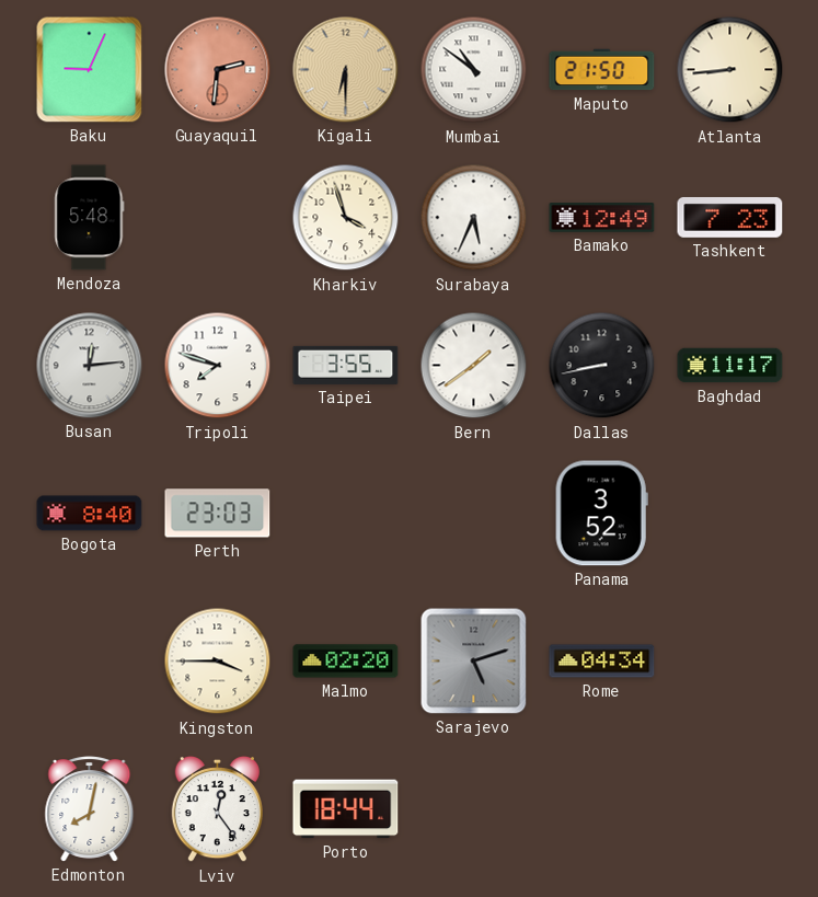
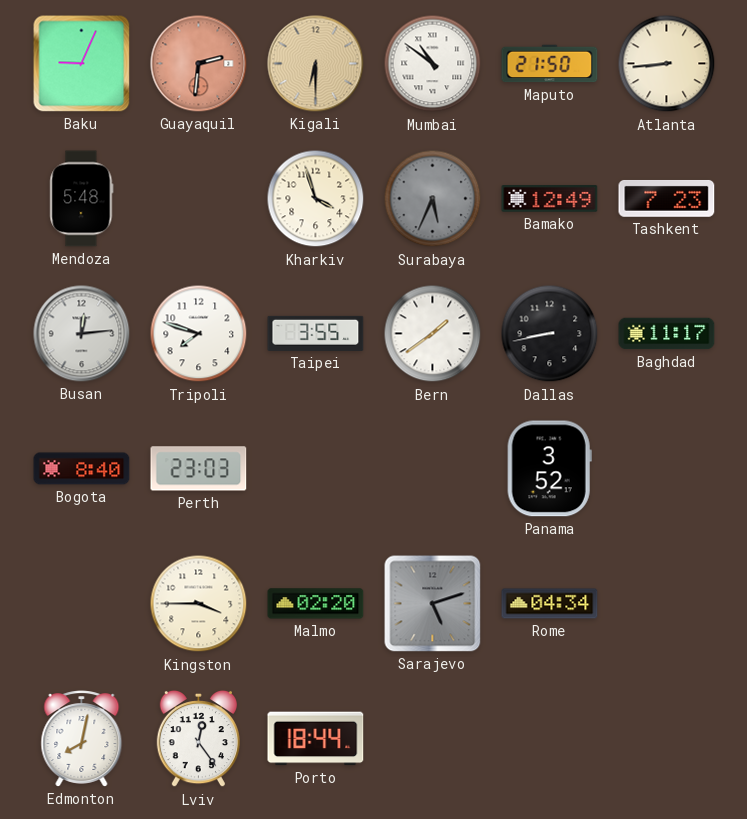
Surabaya dial: white -> grey (433, 199)
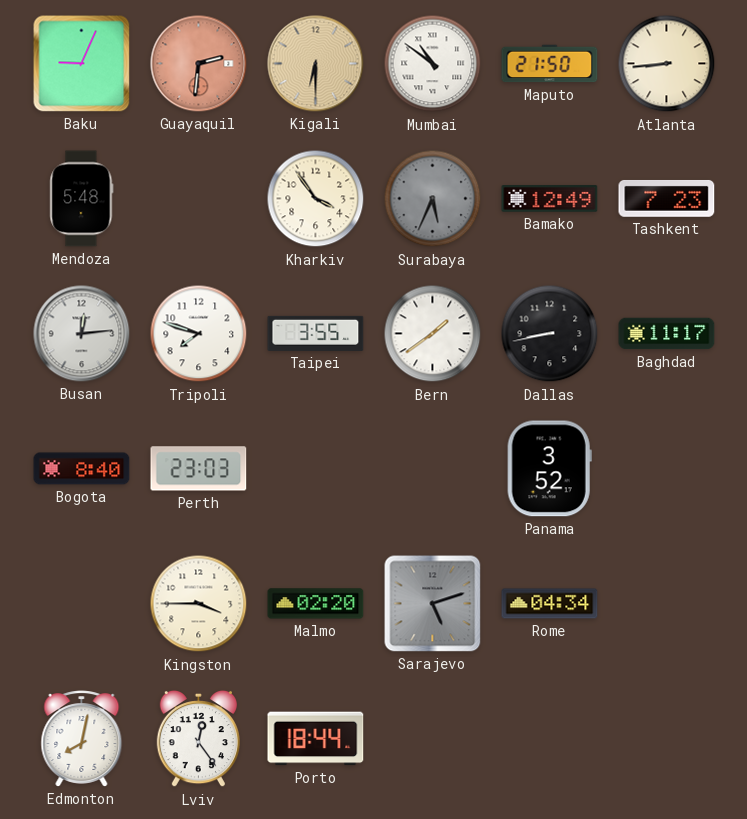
Kharkiv: 3:57 -> 3:54 (316, 199)
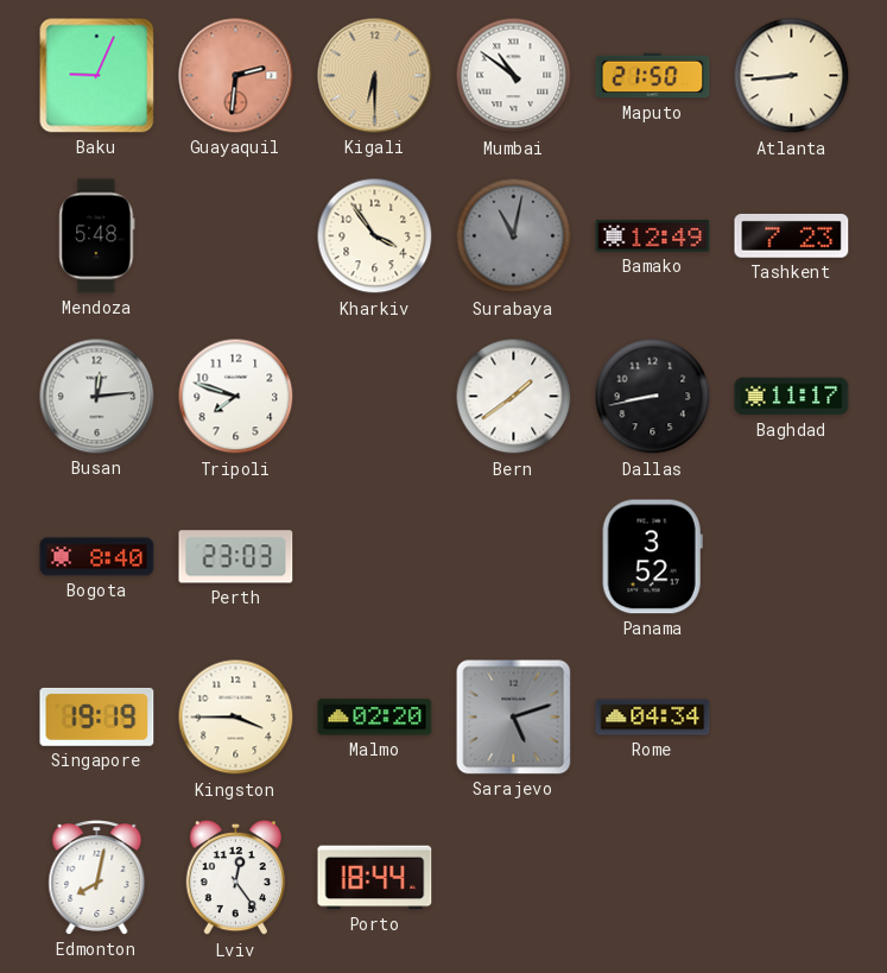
Surabaya: 5:34 -> 11:02 (514, 236)
Taipei: 3:55 -> none (316, 333)
Singapore: none -> 19:19 (97, 716)
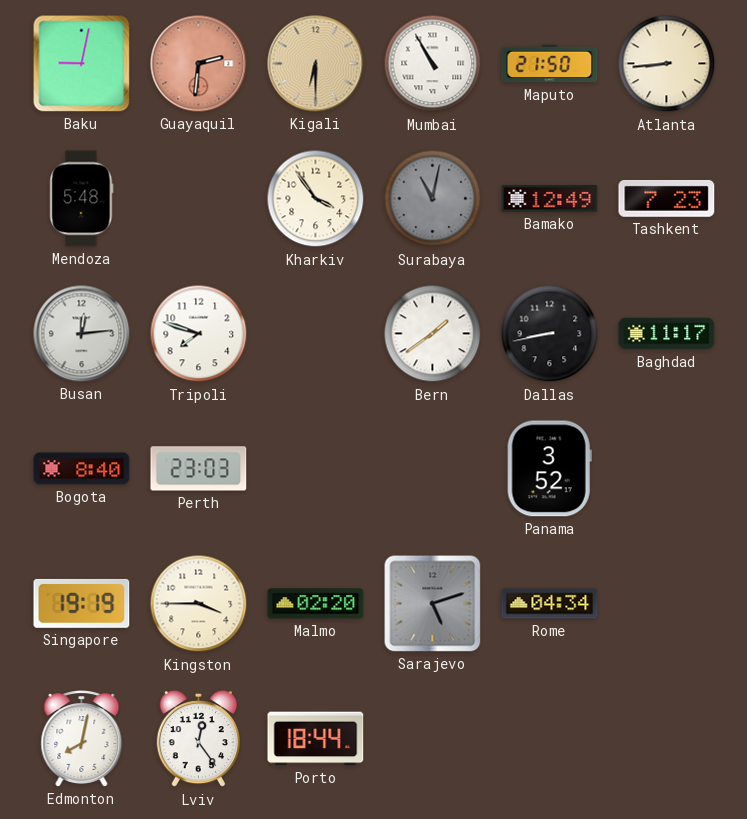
Baku: 9:04 -> 9:02 (82, 64)
Mumbai: 10:51 -> 10:55 (433, 64)
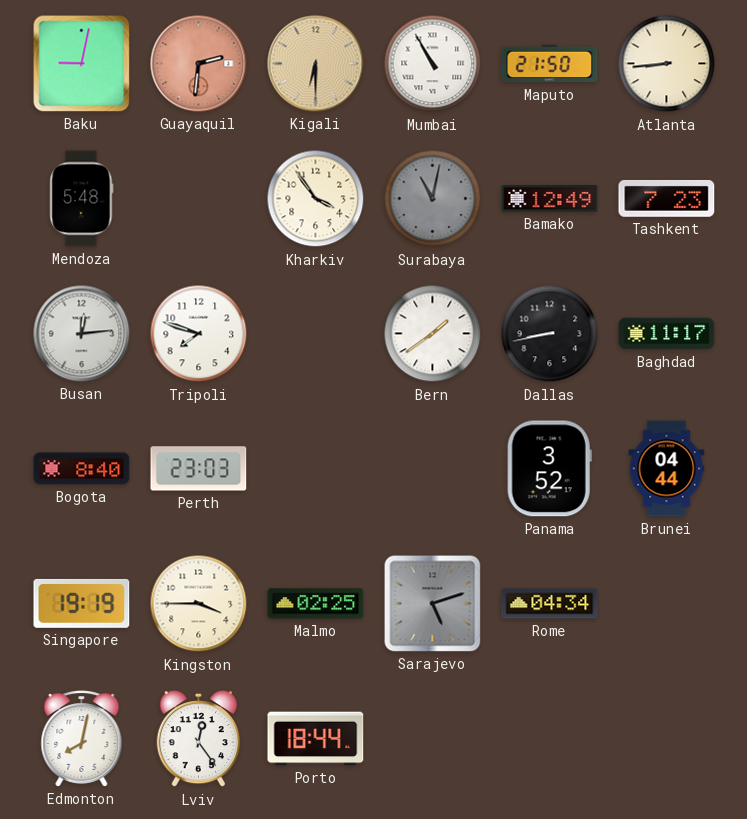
Brunei: none -> 04:44 (667, 469)
Malmo: 02:20 -> 02:25 (316, 604)
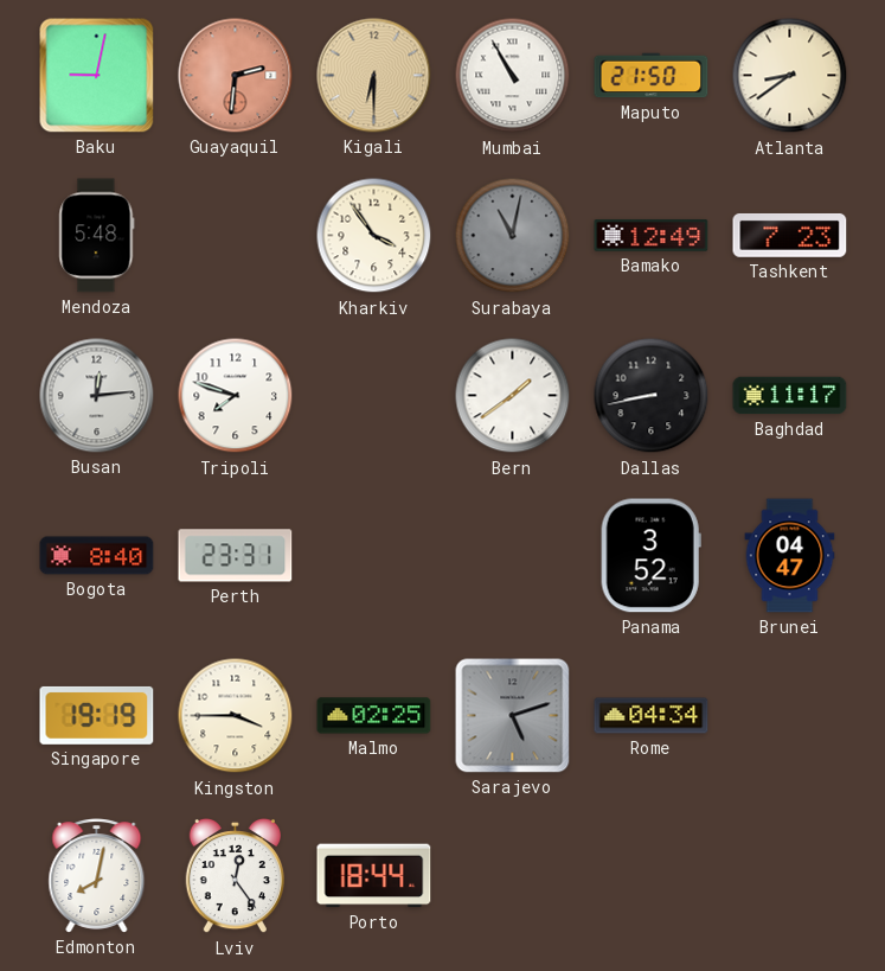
Atlanta: 8:44 -> 8:39 (790, 76)
Perth: 23:03 -> 23:31 (236, 556)
Brunei: 04:44 -> 04:47 (790, 556)
